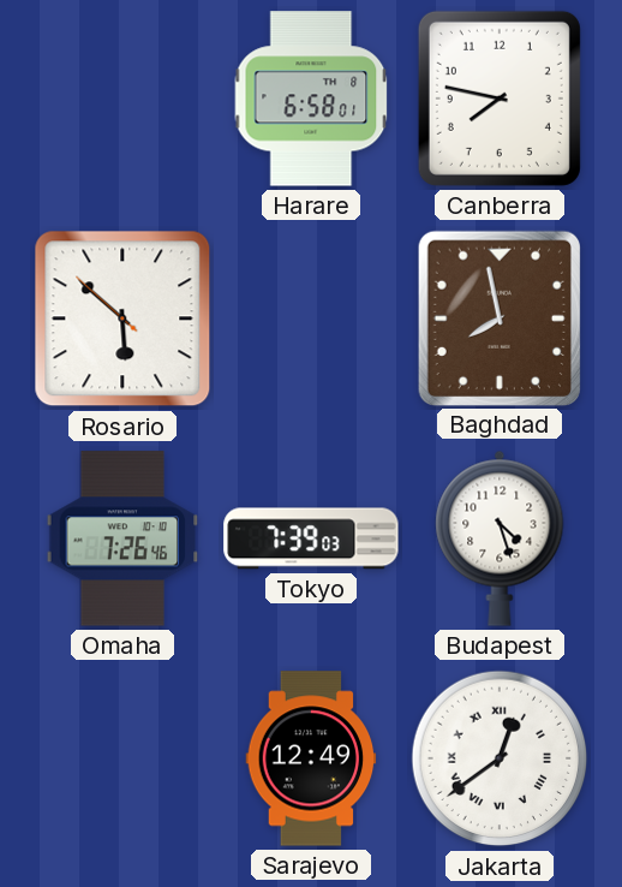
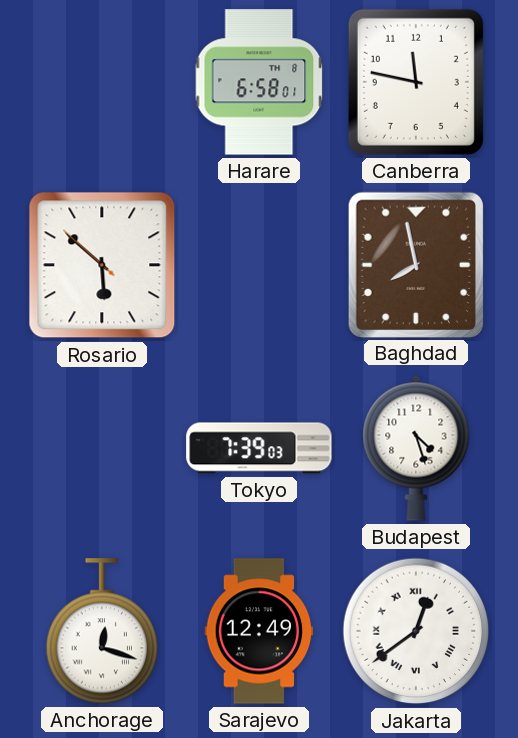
Canberra: 7:47 -> 11:47 (416, 82)
Omaha: 7:26 -> none (122, 538)
Anchorage: none -> 12:18 (101, 631)
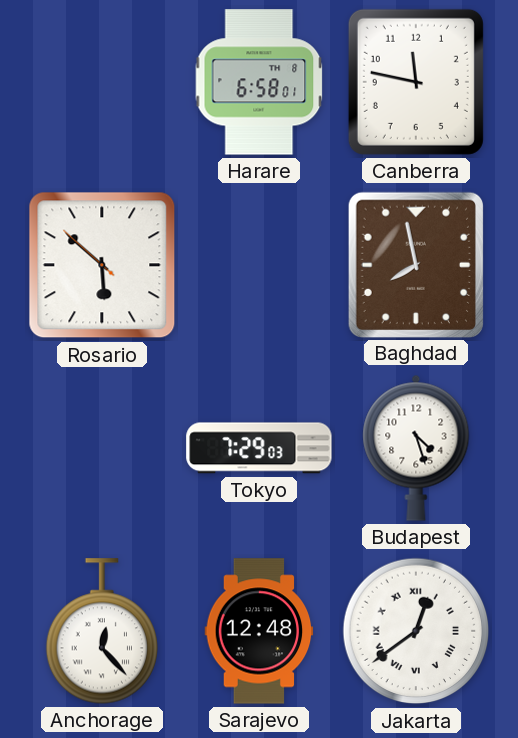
Tokyo: 7:39 -> 7:29 (259, 448)
Anchorage: 12:18 -> 12:23 (101, 631)
Sarajevo: 12:49 -> 12:48 (259, 631)
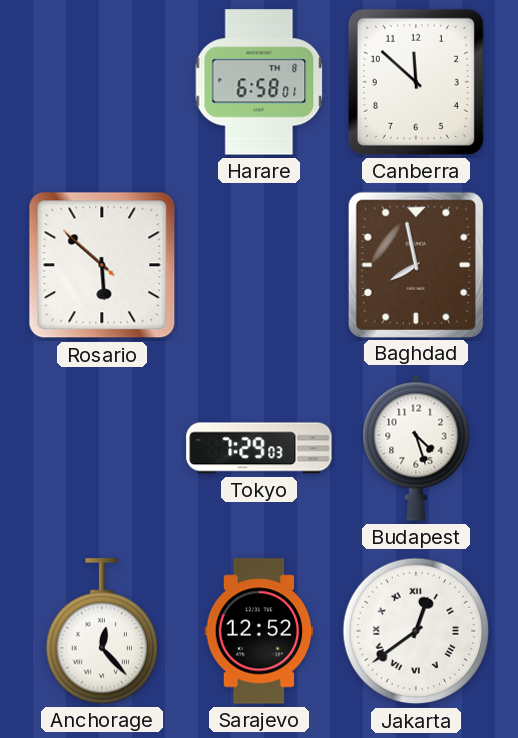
Canberra: 11:47 -> 11:52 (416, 82)
Sarajevo: 12:48 -> 12:52 (259, 631)
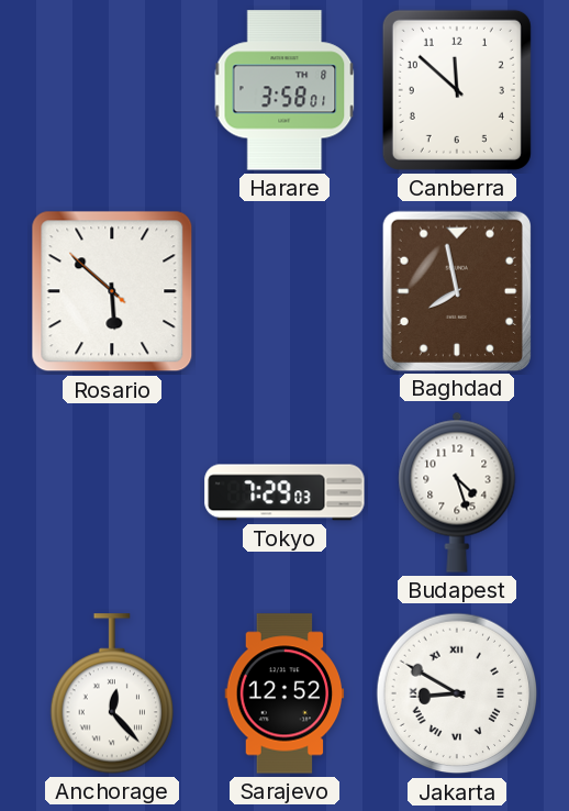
Harare: 6:58 -> 3:58 (284, 90)
Jakarta: 12:39 -> 8:50 (457, 693)
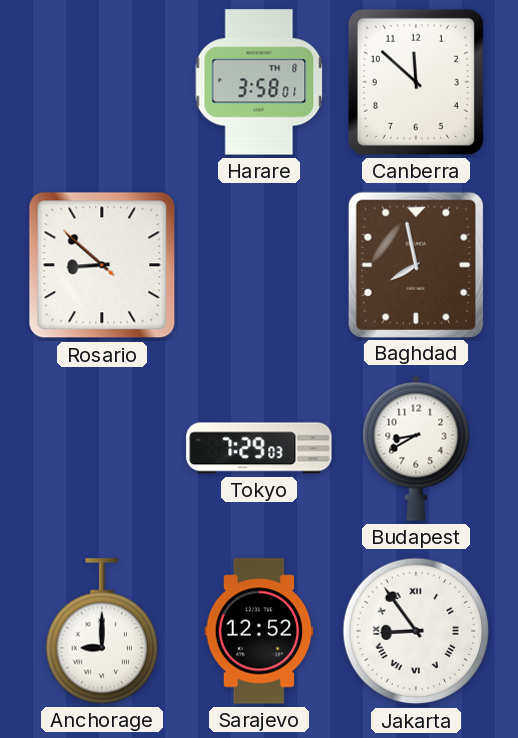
Rosario: 5:51 -> 8:51 (102, 265)
Budapest: 4:27 -> 8:40 (416, 448)
Anchorage: 12:23 -> 9:00 (101, 631)
Jakarta: 8:50 -> 8:54 (416, 631)
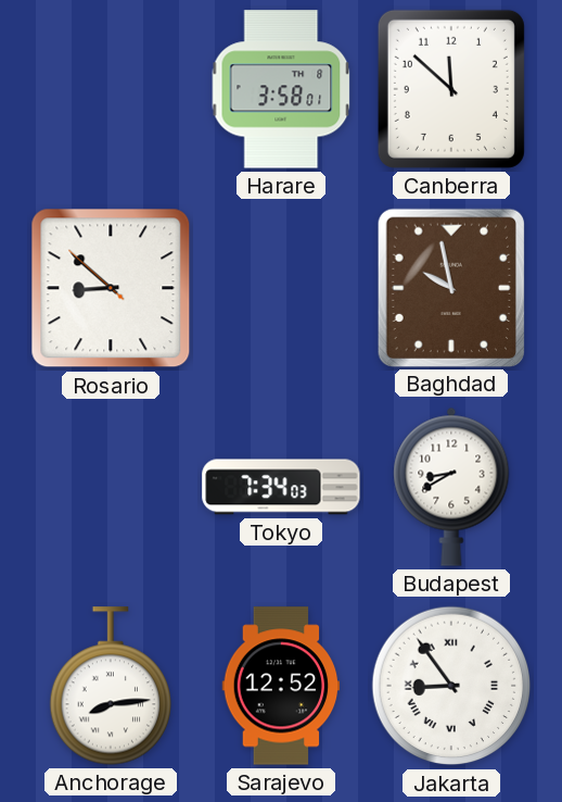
Baghdad: 7:58 -> 9:58 (450, 287)
Tokyo: 7:29 -> 7:34 (281, 487)
Anchorage: 9:00 -> 8:14 (110, 686)
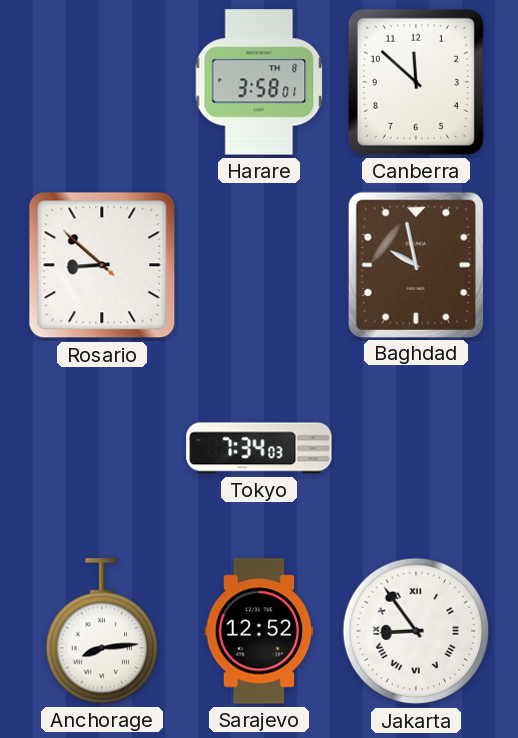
Budapest: 8:40 -> none (451, 487)
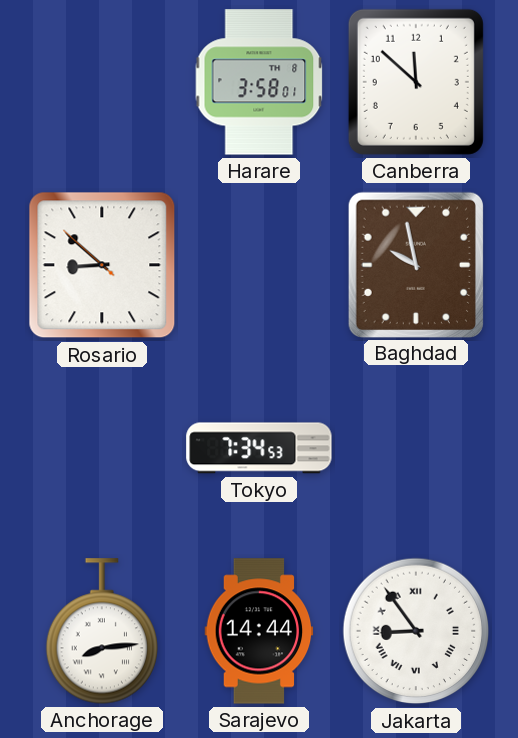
Tokyo: 7:34:03 -> 7:34:53 (259, 448)
Sarajevo: 12:52 -> 14:44 (259, 631)
